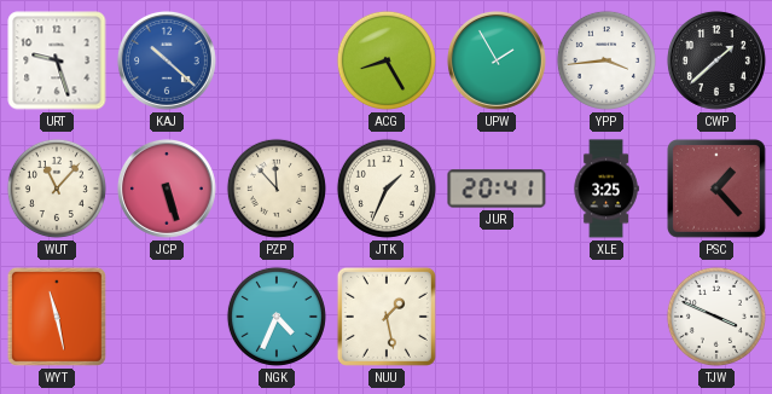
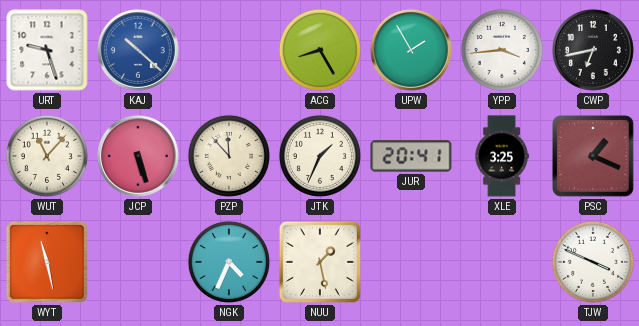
CWP: 1:38 -> 6:43 (593, 50)
PSC: 1:23 -> 1:19 (594, 157)
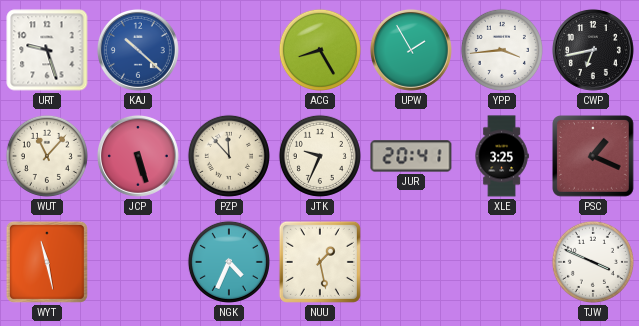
JTK: 1:34 -> 9:34 (320, 156)
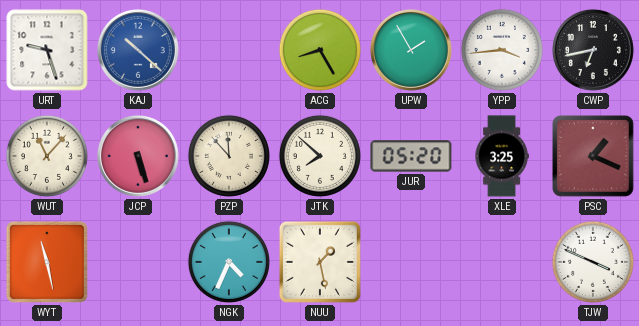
JTK: 9:34 -> 7:52 (320, 156)
JUR: 20:41 -> 05:20 (411, 156)
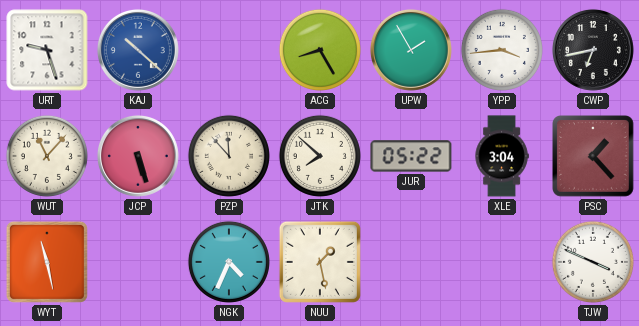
JUR: 05:20 -> 05:22 (411, 156)
XLE: 3:25 -> 3:04 (502, 156)
PSC: 1:19 -> 1:23 (594, 157)
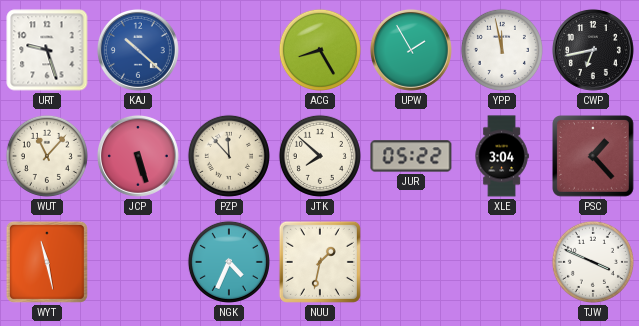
YPP: 3:44 -> 11:58 (502, 50)
NUU: 1:28 -> 1:32 (320, 262)
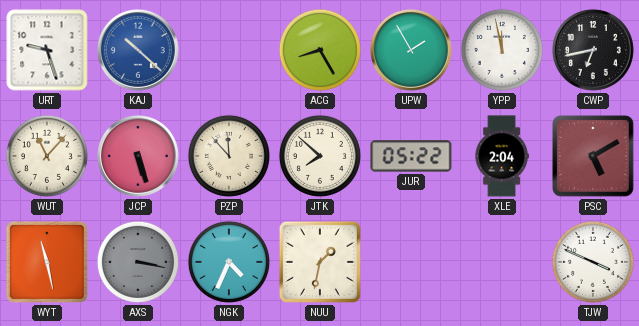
XLE: 3:04 -> 2:04 (502, 156)
PSC: 1:23 -> 5:10 (594, 157)
AXS: none -> 3:17 (138, 262)
